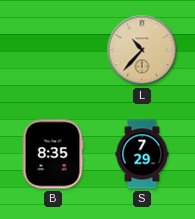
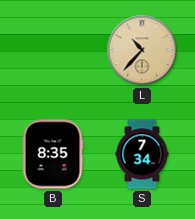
S: 7:29 -> 7:34 (142, 154)
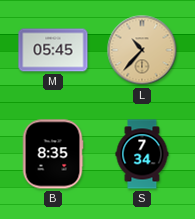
M: none -> 05:45 (53, 50)
